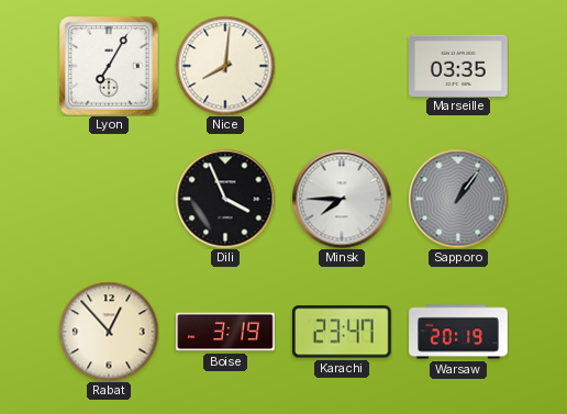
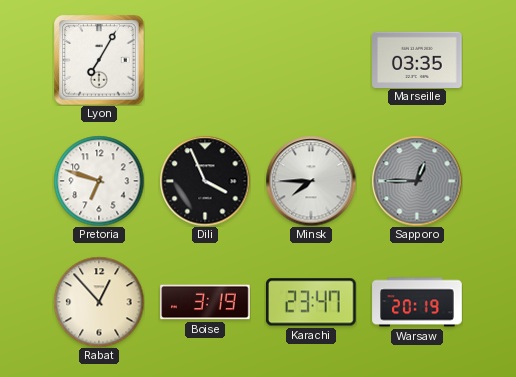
Nice: 8:01 -> none (225, 66)
Pretoria: none -> 6:48 (99, 181)
Sapporo: 1:06 -> 12:45 (417, 181)
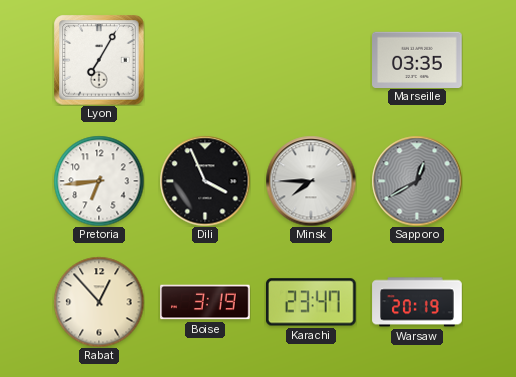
Pretoria: 6:48 -> 6:44 (99, 181)
Sapporo: 12:45 -> 12:40 (417, 181)
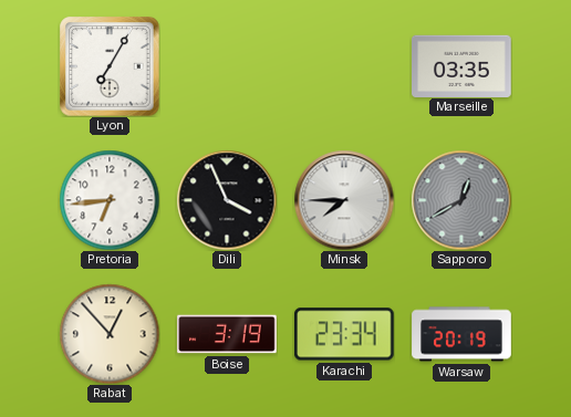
Karachi: 23:47 -> 23:34 (344, 334)
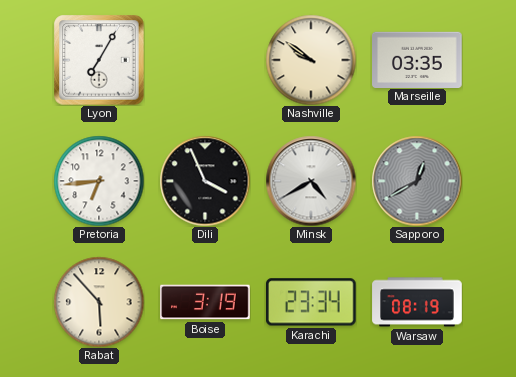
Nashville: none -> 9:51 (311, 60)
Minsk: 7:45 -> 4:40 (311, 181)
Rabat: 12:53 -> 5:53 (99, 302)
Warsaw: 20:19 -> 08:19 (417, 302)
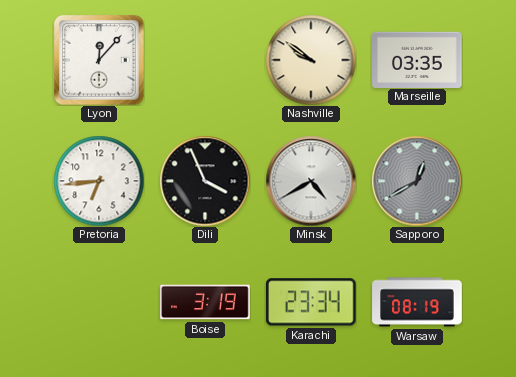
Lyon: 7:05 -> 12:07 (99, 60)
Rabat: 5:53 -> none (99, 302)
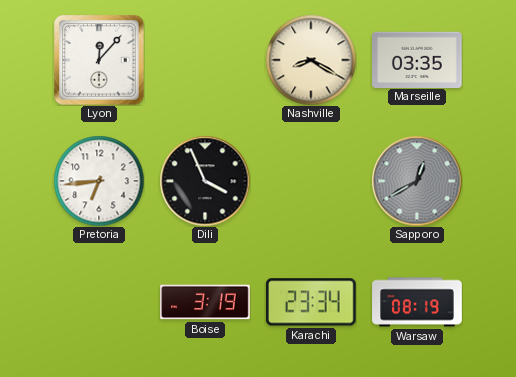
Nashville: 9:51 -> 8:20 (311, 60)
Minsk: 4:40 -> none (311, 181)
